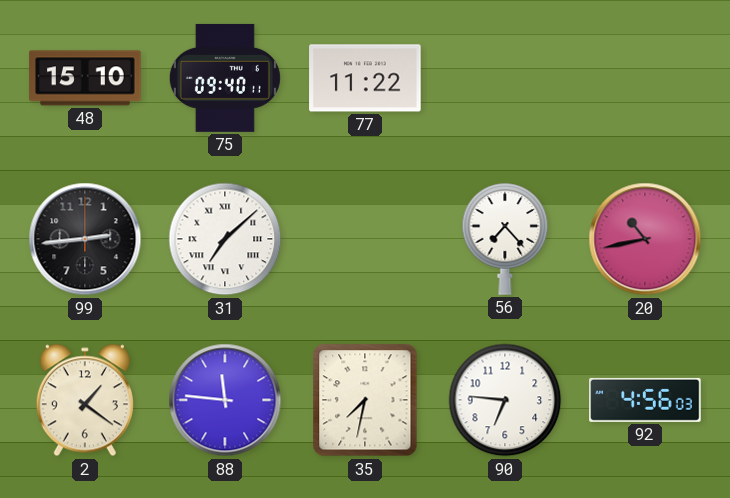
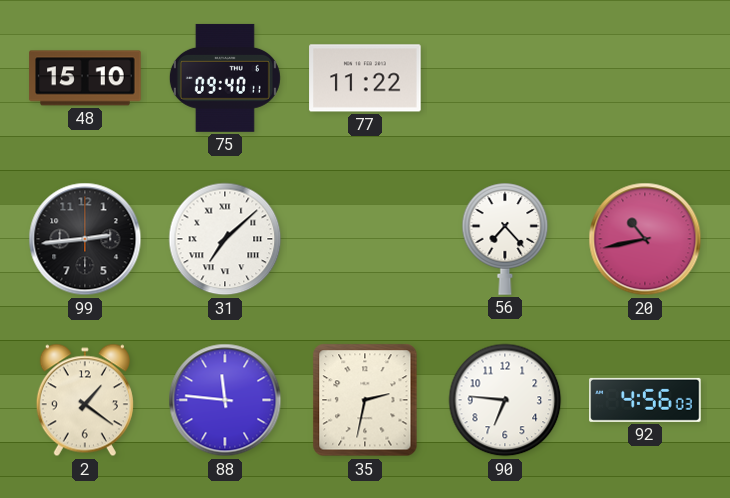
35: 7:32 -> 2:32 (365, 400)
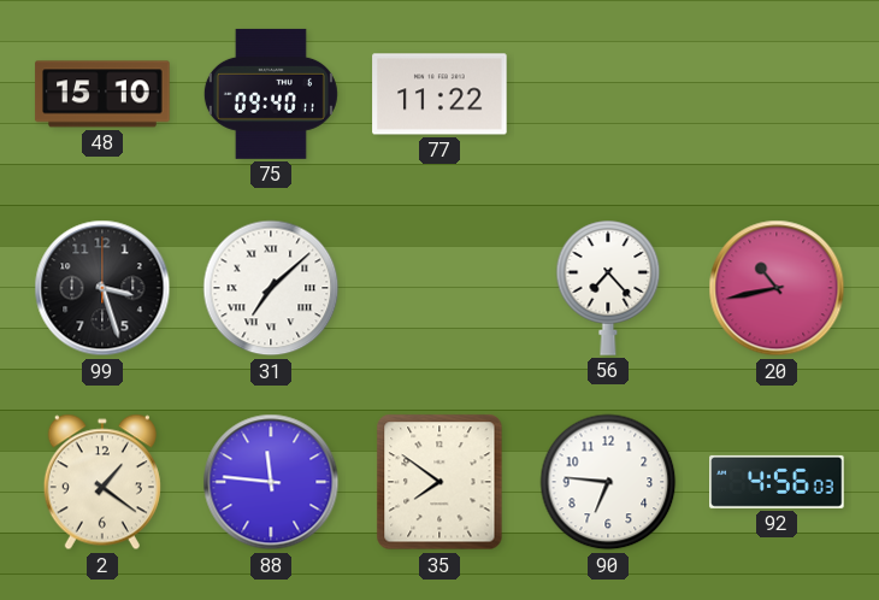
99: 2:44 -> 3:27 (102, 288)
35: 2:32 -> 7:51 (440, 482)
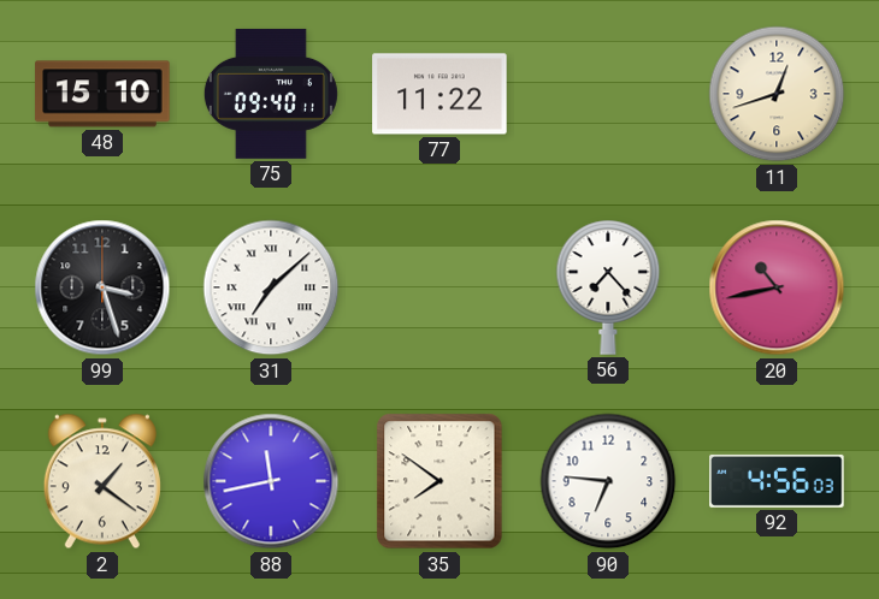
11: none -> 12:42 (777, 94)
88: 11:46 -> 11:43 (271, 481)
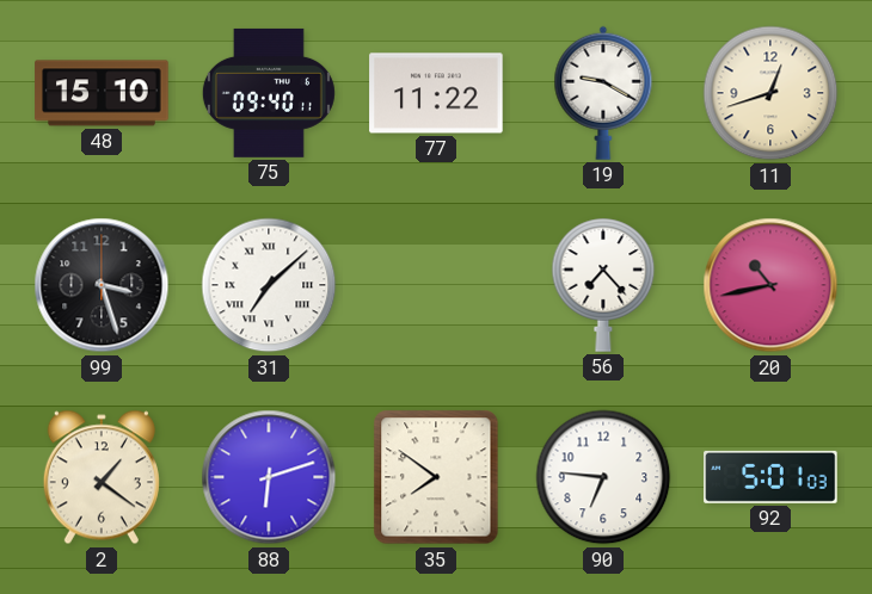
19: none -> 9:20 (603, 93)
88: 11:43 -> 6:12 (269, 477)
92: 4:56 -> 5:01 (770, 477)
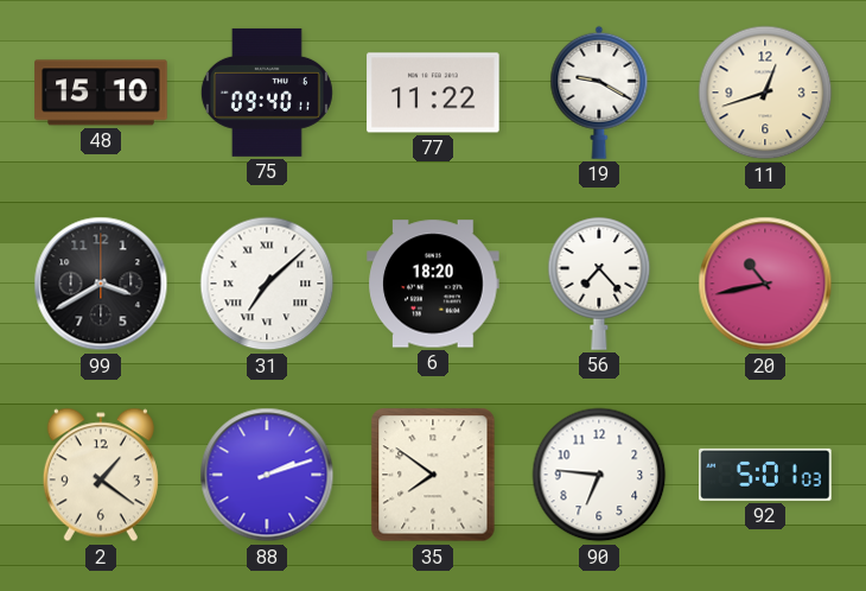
99: 3:27 -> 3:40 (101, 284)
6: none -> 18:20 (433, 284)
88: 6:12 -> 2:12 (267, 475)
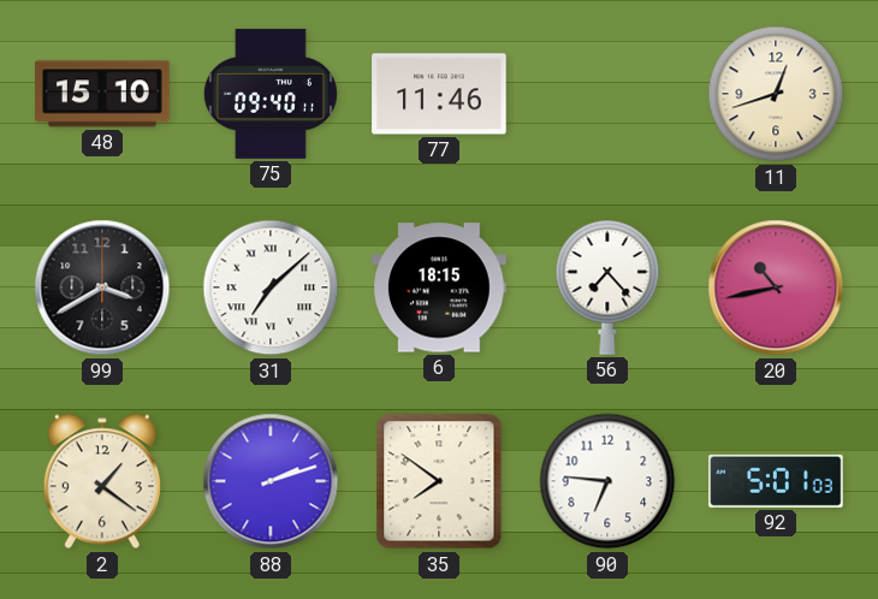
77: 11:22 -> 11:46 (439, 94)
19: 9:20 -> none (599, 93)
6: 18:20 -> 18:15 (439, 287)
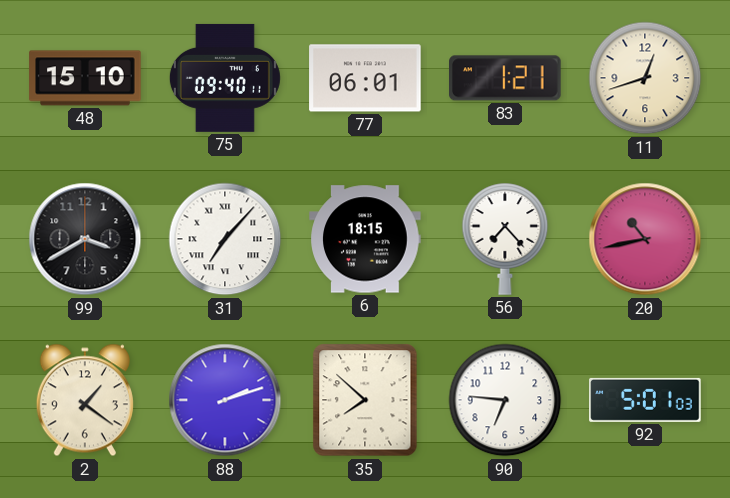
77: 11:46 -> 06:01 (365, 78)
83: none -> 1:21 (506, 78)
31: 7:08 -> 7:07 (225, 239)
35: 7:51 -> 7:52 (365, 400)
